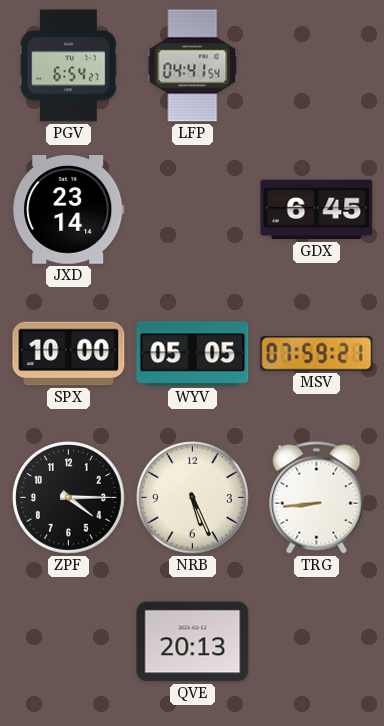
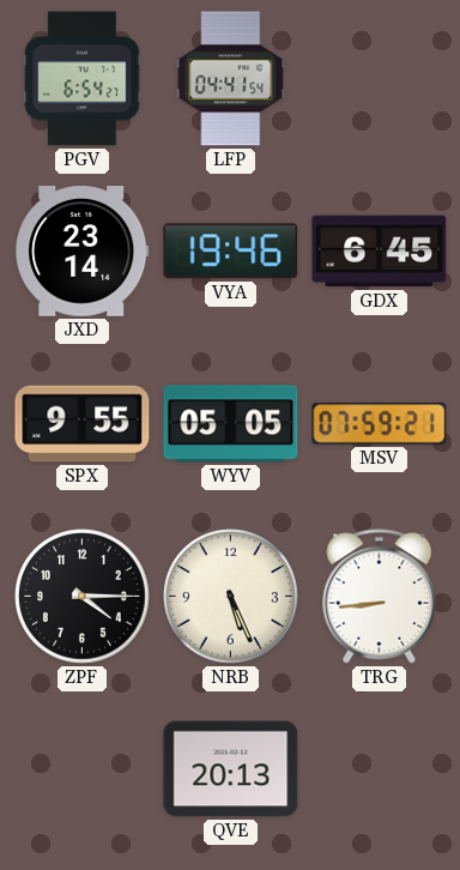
VYA: none -> 19:46 (231, 252)
SPX: 10:00 -> 9:55 (83, 424)
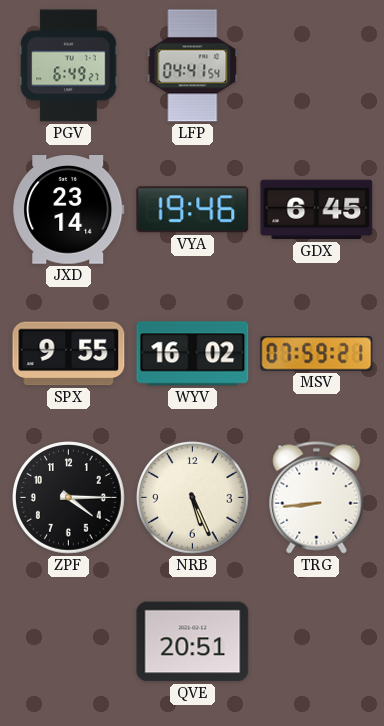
PGV: 6:54 -> 6:49 (69, 66)
WYV: 05:05 -> 16:02 (193, 354)
QVE: 20:13 -> 20:51 (193, 642)
